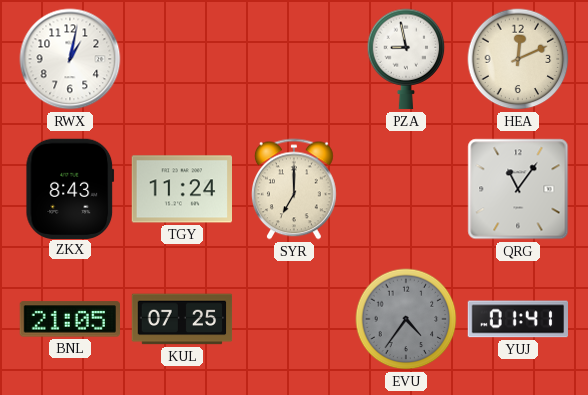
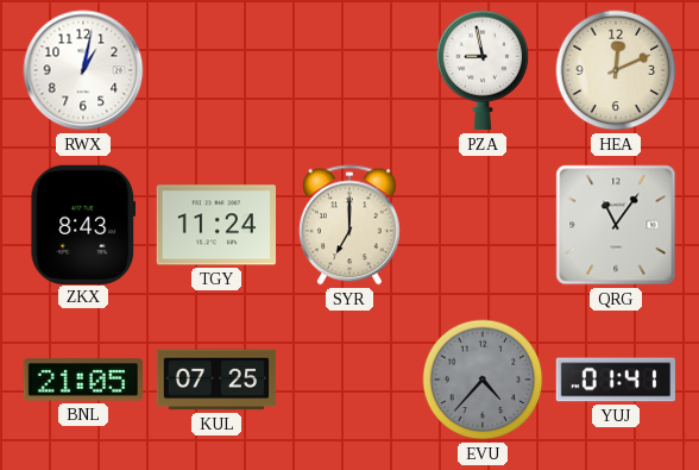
EVU: 4:36 -> 4:37 (483, 380)
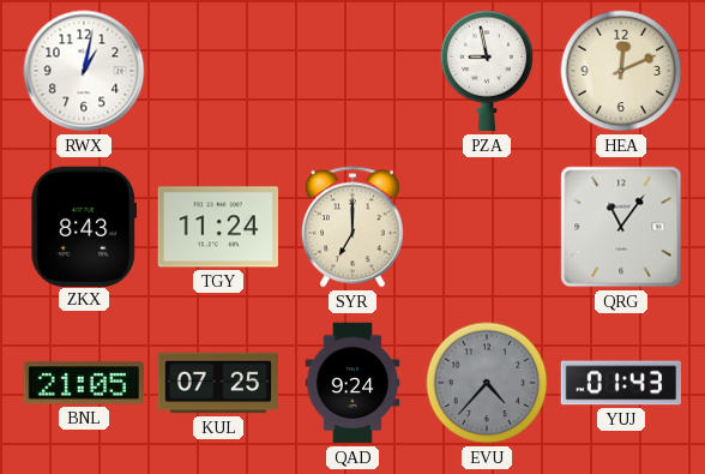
QAD: none -> 9:24 (352, 383)
YUJ: 01:41 -> 01:43 (620, 383)
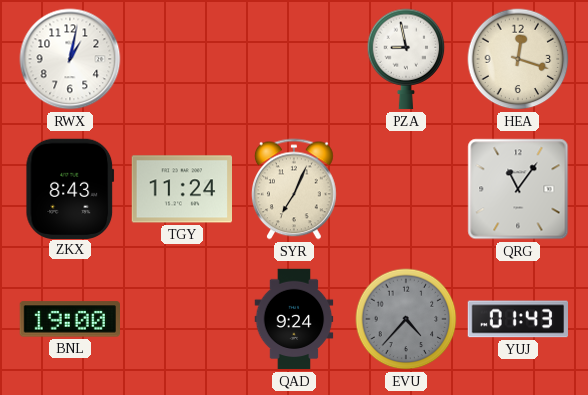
HEA: 12:11 -> 12:18 (518, 59)
SYR: 7:00 -> 7:04 (294, 189)
BNL: 21:05 -> 19:00 (69, 319)
KUL: 07:25 -> none (218, 383)
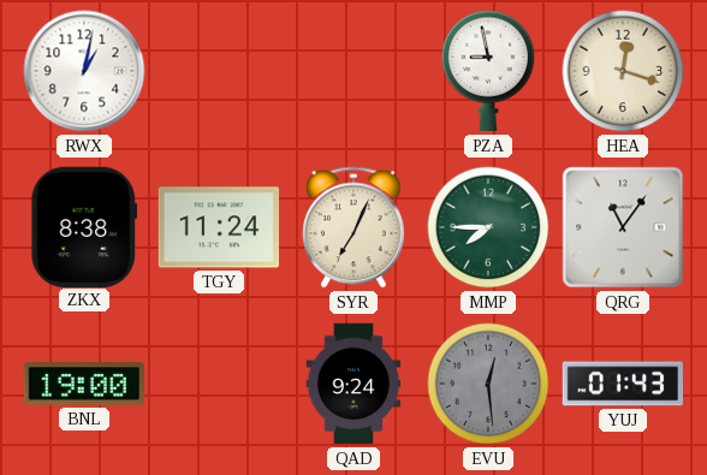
ZKX: 8:43 -> 8:38 (84, 226)
MMP: none -> 7:45 (488, 227)
EVU: 4:37 -> 12:29 (488, 384)
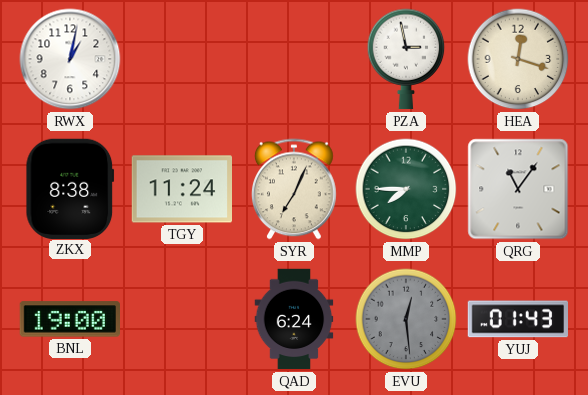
PZA: 8:58 -> 2:58 (406, 59)
QAD: 9:24 -> 6:24 (294, 319)
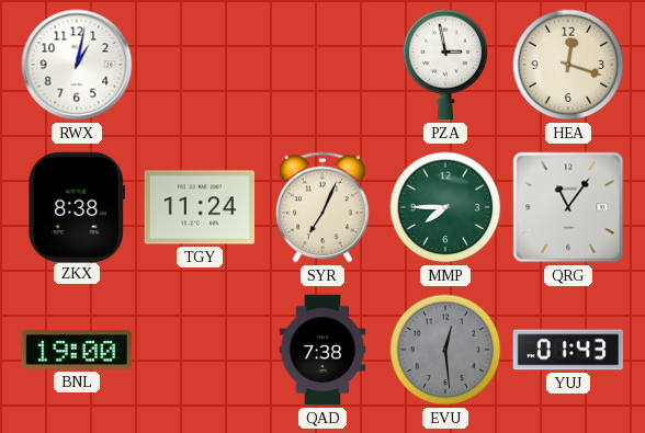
QAD: 6:24 -> 7:38 (322, 350)
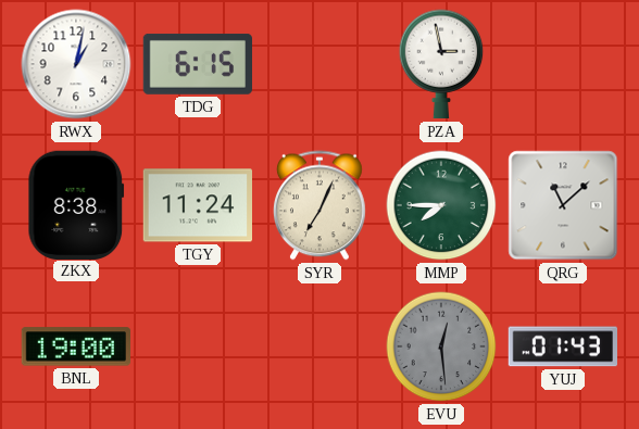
TDG: none -> 6:15 (197, 64)
HEA: 12:18 -> none (568, 65)
QRG: 11:06 -> 11:08 (563, 205)
QAD: 7:38 -> none (322, 350)
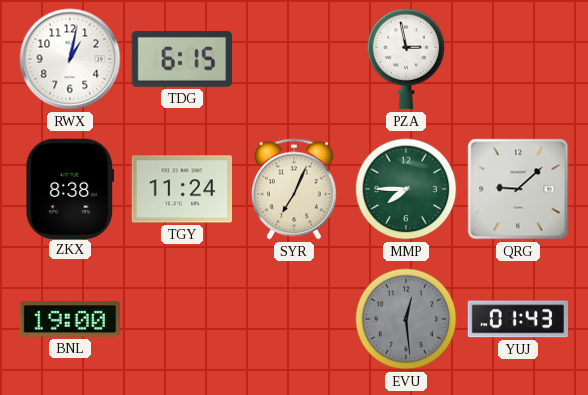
QRG: 11:08 -> 9:08 (518, 189)
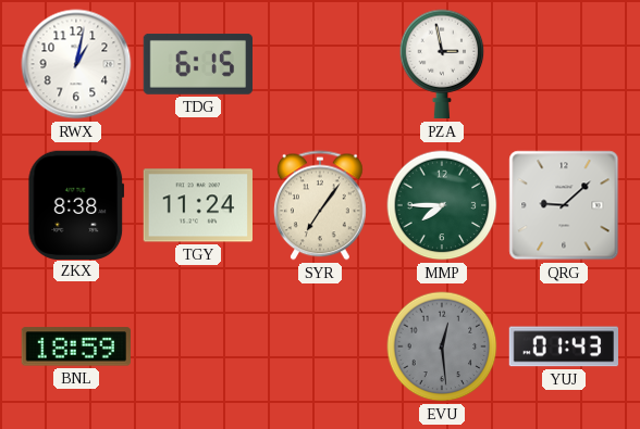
SYR: 7:04 -> 7:06 (320, 205)
BNL: 19:00 -> 18:59 (75, 346)
